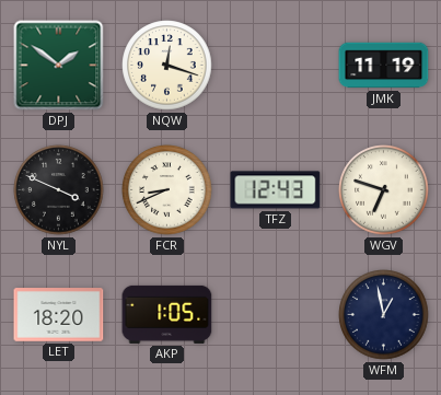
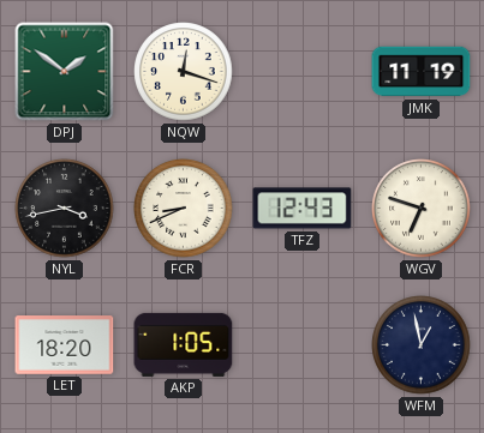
NYL: 3:49 -> 3:43 (65, 209)
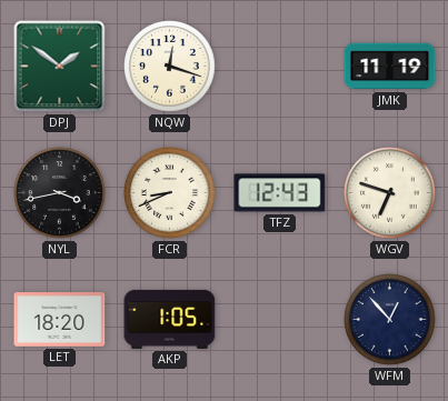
WFM: 12:58 -> 12:53 (390, 320)
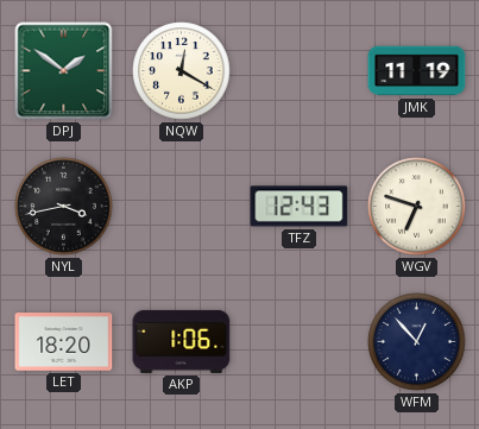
NQW: 12:18 -> 12:20 (182, 71)
FCR: 8:41 -> none (170, 193)
AKP: 1:05 -> 1:06 (182, 341)
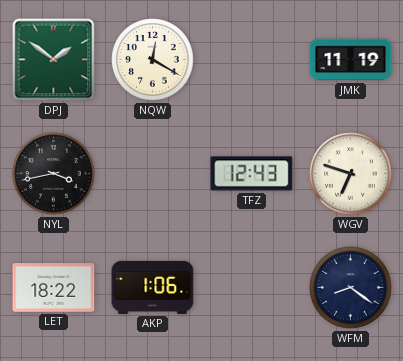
LET: 18:20 -> 18:22 (54, 288)
WFM: 12:53 -> 8:21 (351, 288)
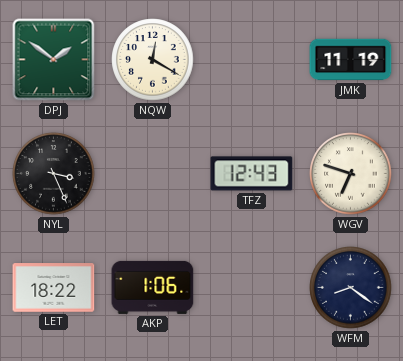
NYL: 3:43 -> 3:26 (54, 174)
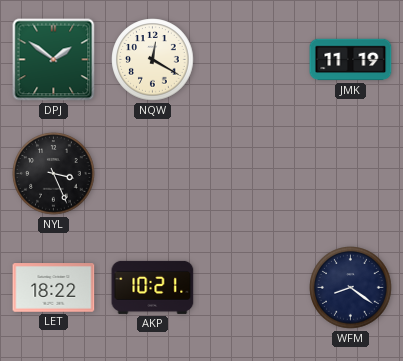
TFZ: 12:43 -> none (252, 174)
WGV: 6:48 -> none (351, 174)
AKP: 1:06 -> 10:21 (153, 287)
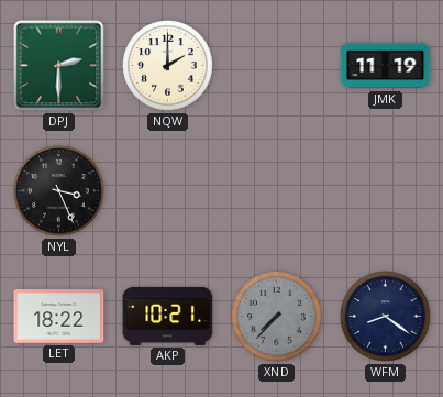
DPJ: 1:51 -> 2:30 (59, 66)
NQW: 12:20 -> 2:00 (168, 66)
XND: none -> 7:37 (277, 317)
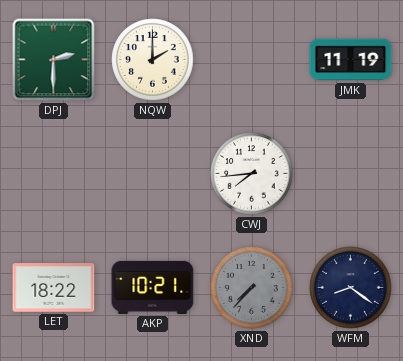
NYL: 3:26 -> none (59, 191)
CWJ: none -> 7:44 (252, 174)
